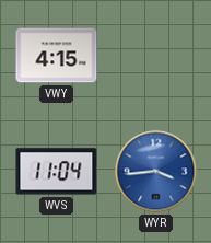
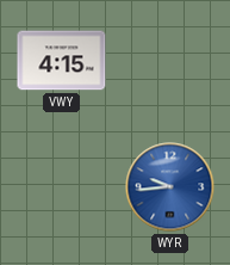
WVS: 11:04 -> none (57, 172)
WYR: 3:44 -> 9:44 (170, 187)
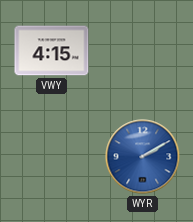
WYR: 9:44 -> 2:10 (143, 157)
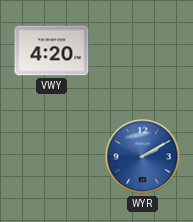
VWY: 4:15 -> 4:20 (52, 51)
